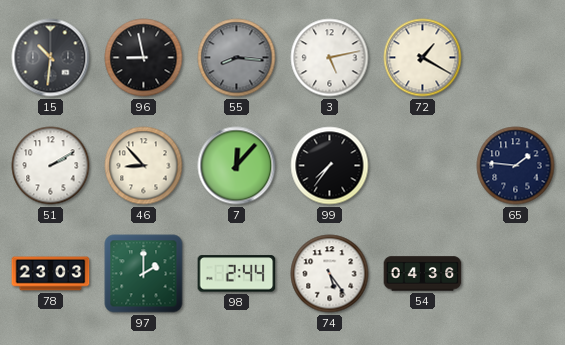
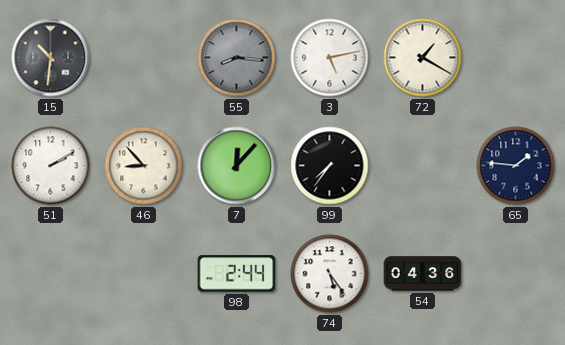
96: 8:58 -> none (144, 58)
78: 23:03 -> none (51, 274)
97: 2:00 -> none (144, 274)
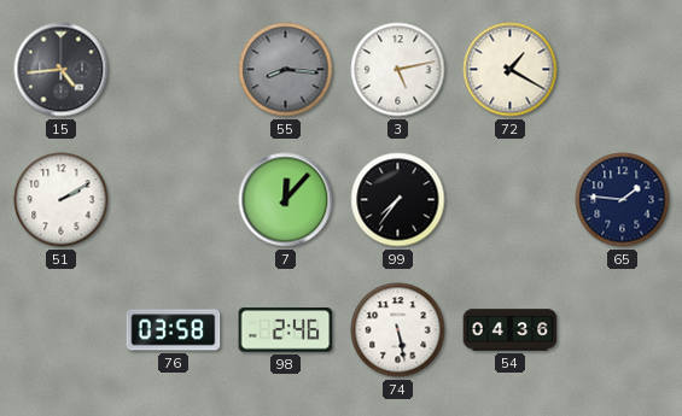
15: 10:31 -> 4:44 (62, 70)
46: 8:53 -> none (144, 166)
76: none -> 03:58 (174, 330)
98: 2:44 -> 2:46 (286, 330)
74: 5:24 -> 5:28 (398, 330)
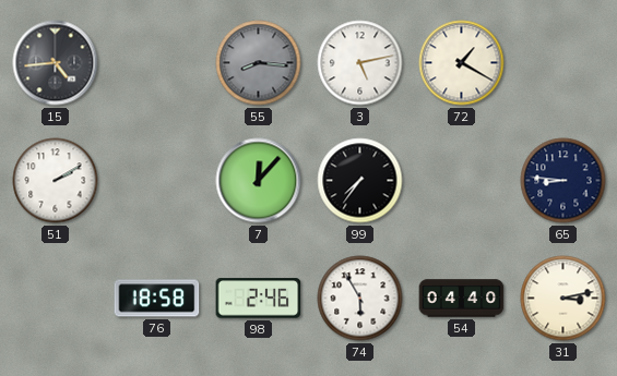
65: 1:46 -> 8:46 (563, 181)
76: 03:58 -> 18:58 (157, 299)
74: 5:28 -> 5:55 (360, 299)
54: 04:36 -> 04:40 (462, 299)
31: none -> 3:13 (563, 299)
